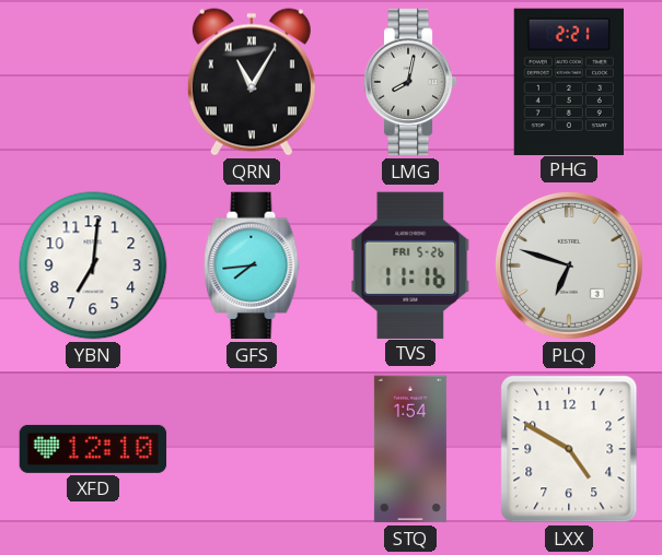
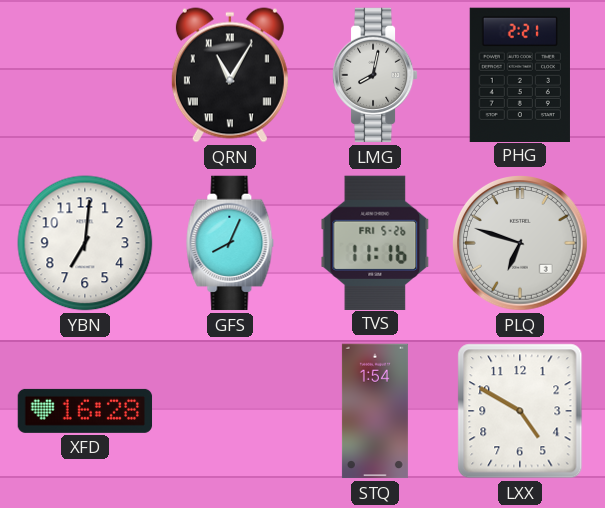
GFS: 7:44 -> 8:04 (230, 243)
XFD: 12:10 -> 16:28 (85, 411)
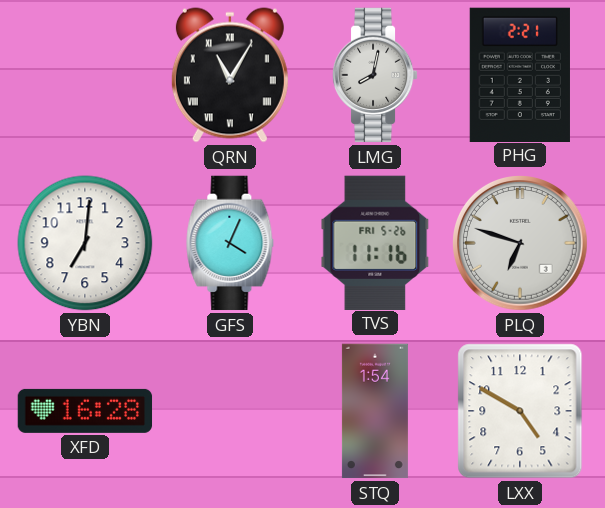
GFS: 8:04 -> 4:04 (230, 243)
